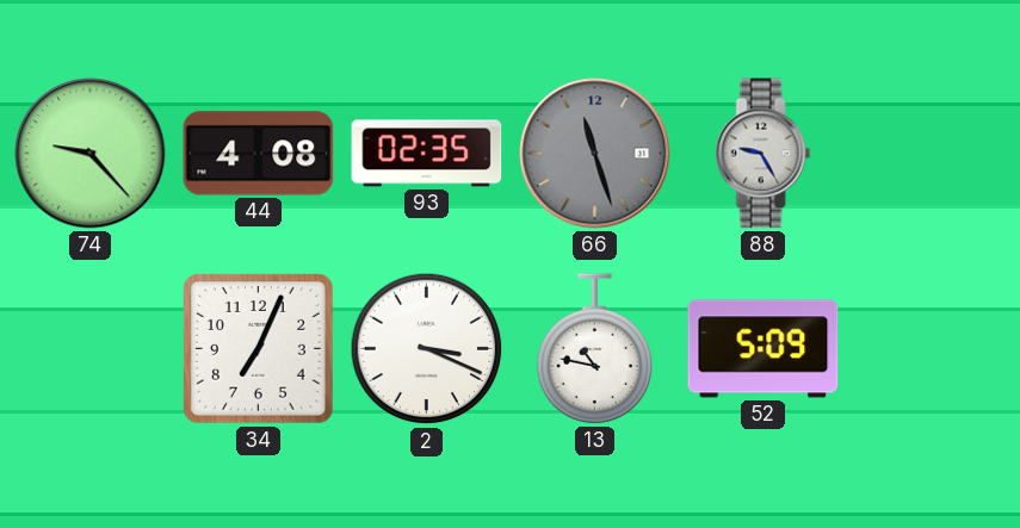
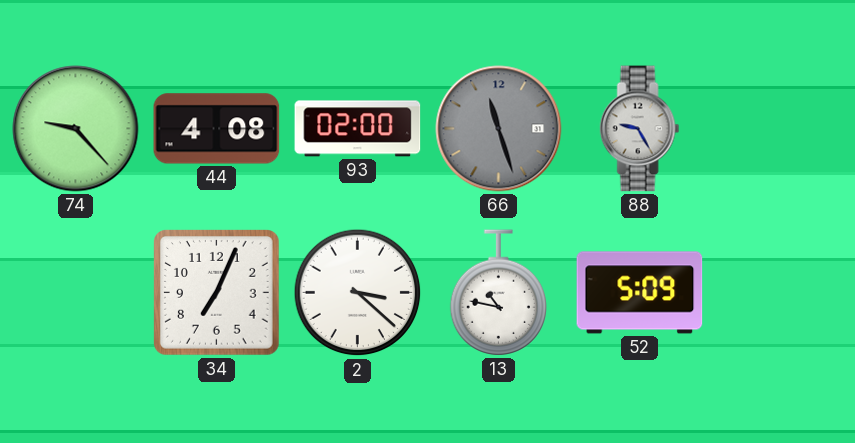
93: 02:35 -> 02:00 (358, 129)
2: 3:19 -> 3:22 (358, 293)
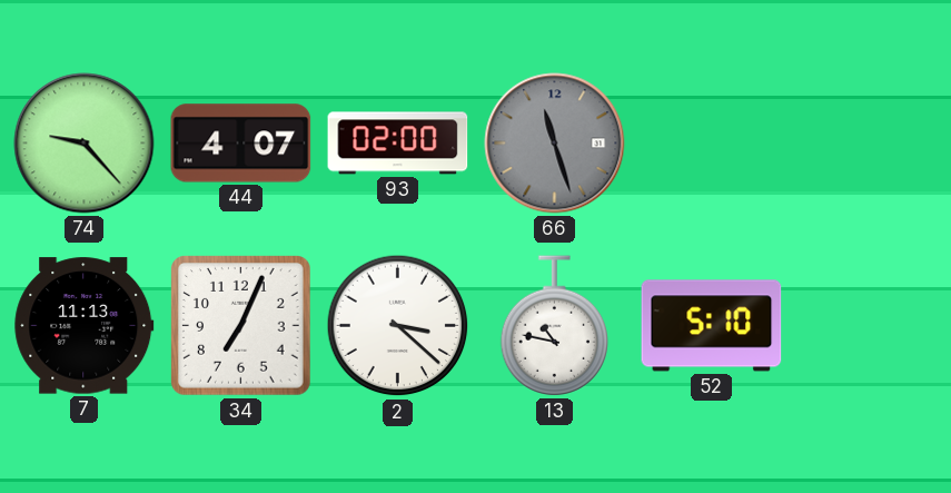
44: 4:08 -> 4:07 (241, 144)
88: 9:25 -> none (640, 129)
7: none -> 11:13 (85, 326)
52: 5:09 -> 5:10 (712, 326)
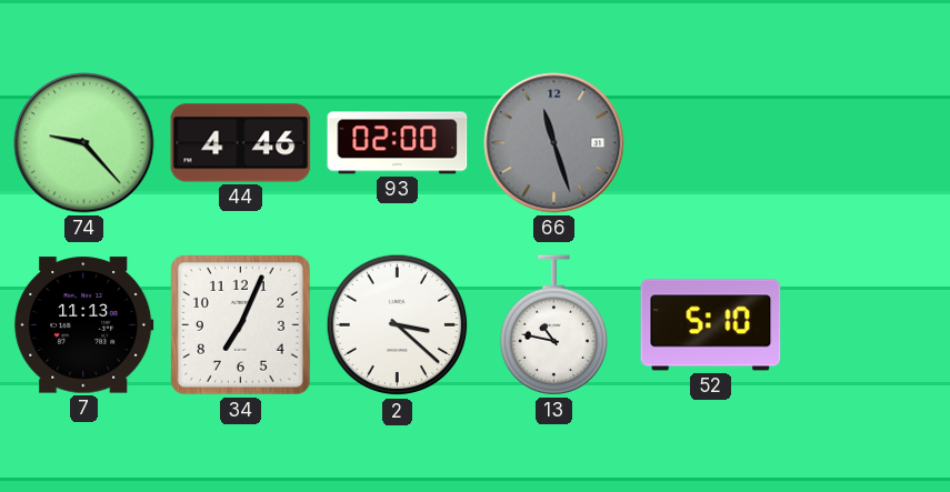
44: 4:07 -> 4:46 (241, 143)
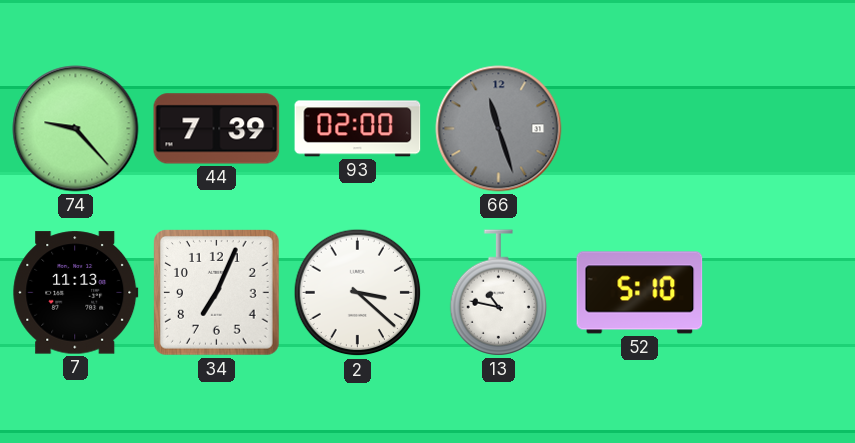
44: 4:46 -> 7:39 (217, 129)
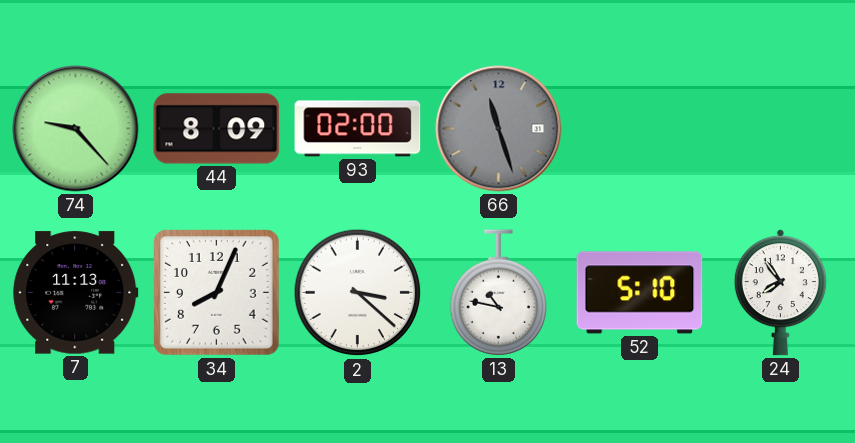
44: 7:39 -> 8:09 (217, 129)
34: 7:04 -> 8:04 (217, 293)
24: none -> 7:54 (780, 293)
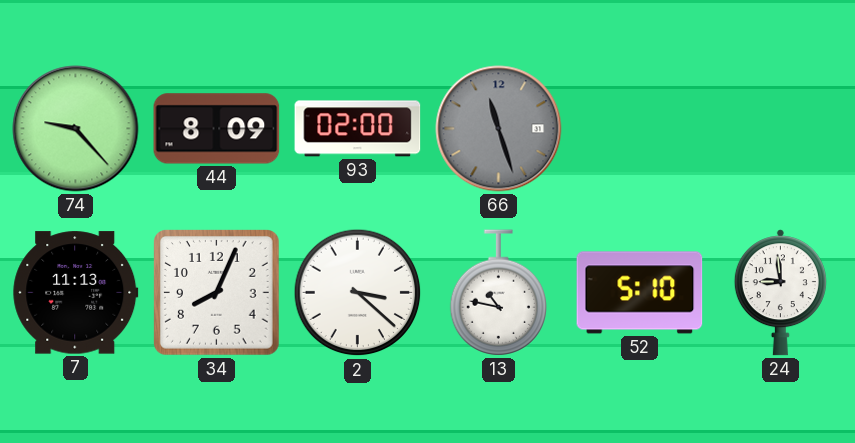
24: 7:54 -> 8:59 (780, 293)
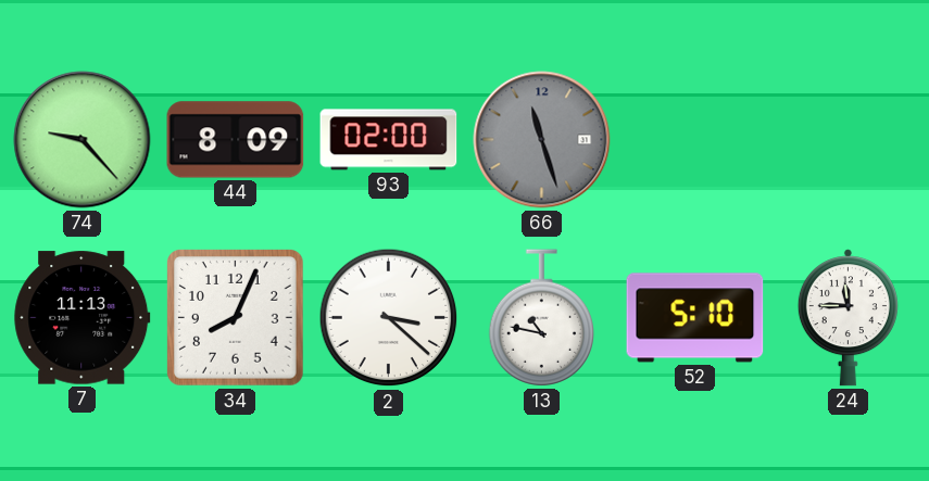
24: 8:59 -> 11:45 (848, 318)
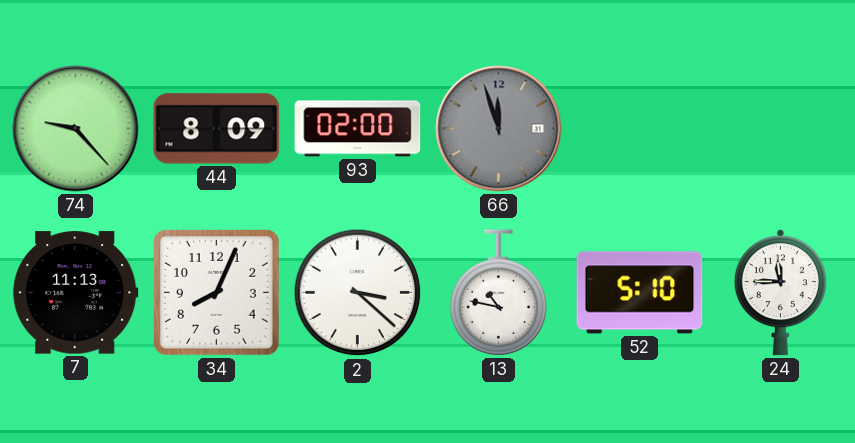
66: 11:27 -> 11:57 (499, 129)
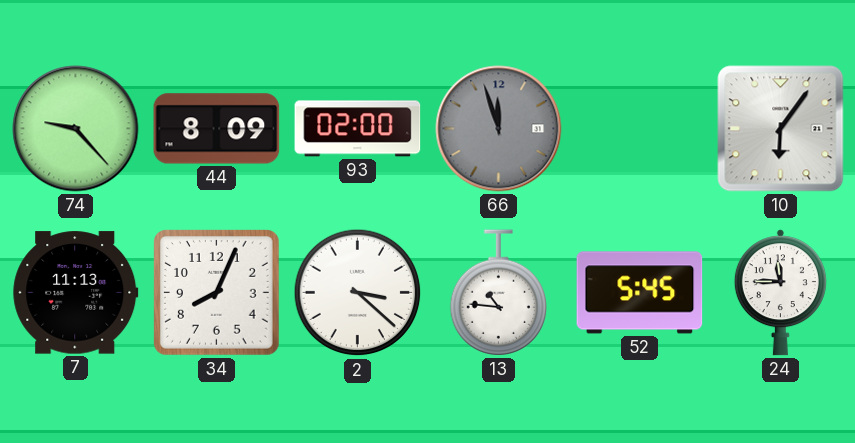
10: none -> 6:06 (781, 129)
13: 10:47 -> 10:46 (498, 293)
52: 5:10 -> 5:45 (640, 293)
